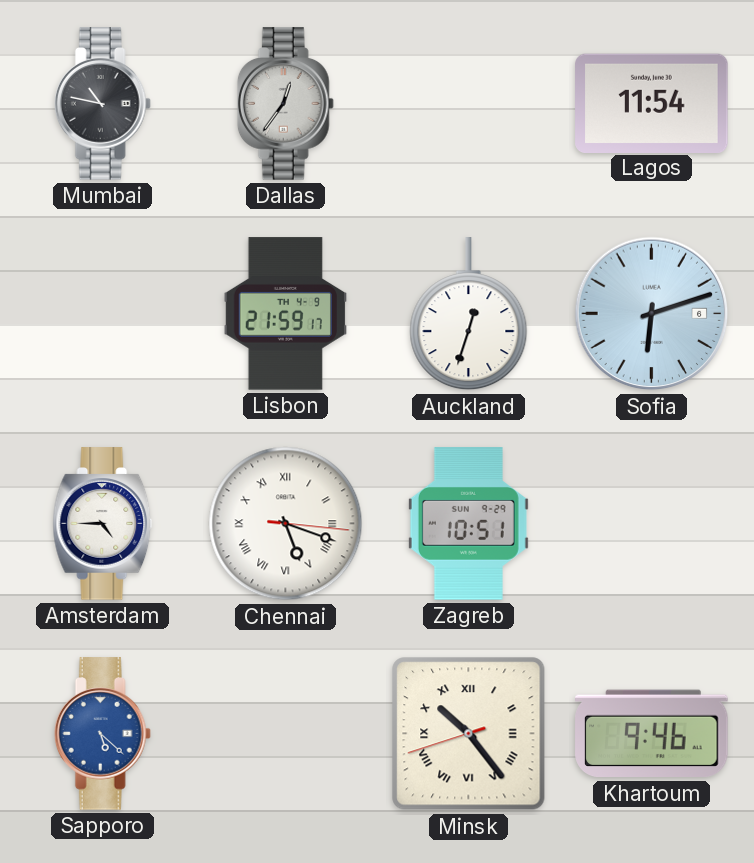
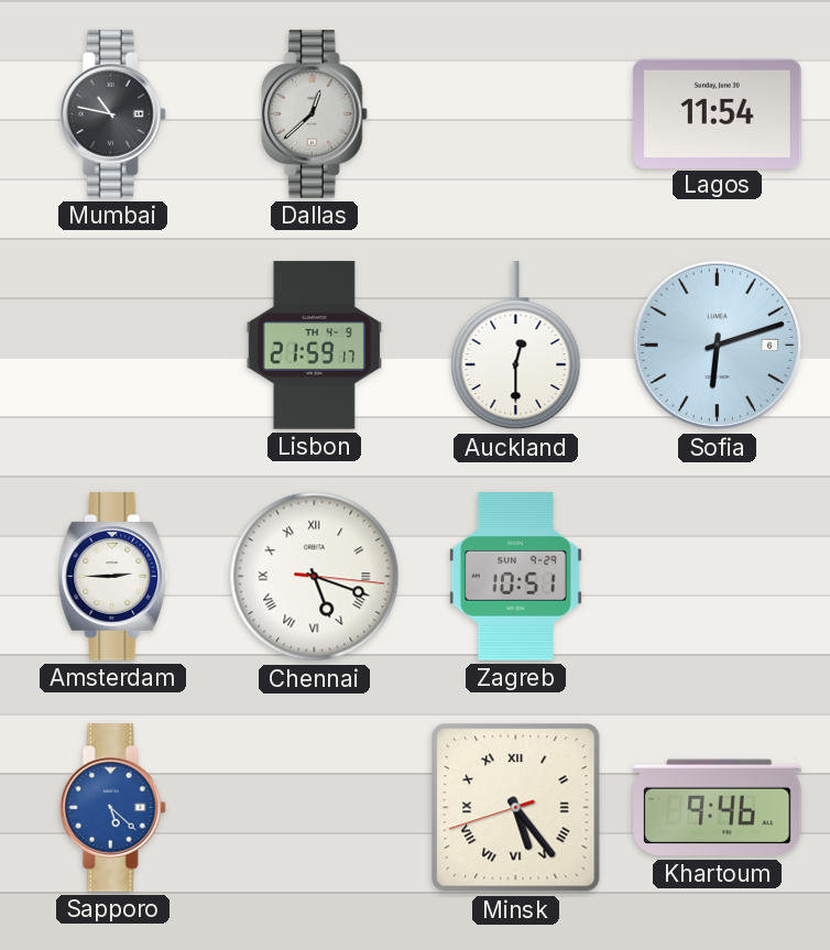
Dallas: 12:36 -> 12:38 (314, 114)
Auckland: 12:33 -> 12:30 (516, 346)
Amsterdam: 4:45 -> 2:45 (113, 577)
Minsk: 10:23 -> 5:23 (516, 808)
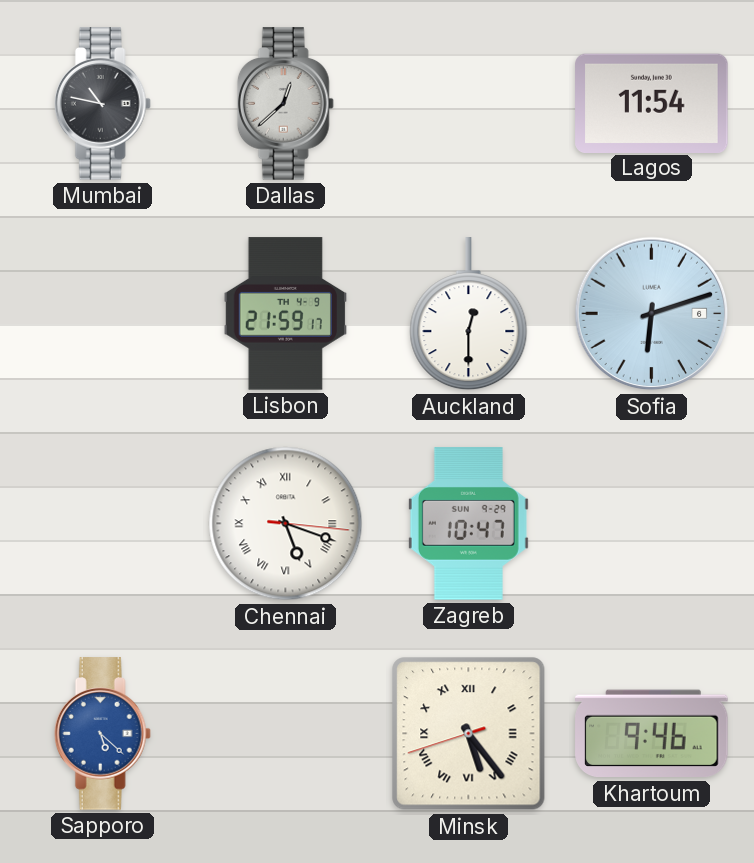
Amsterdam: 2:45 -> none (113, 577)
Zagreb: 10:51 -> 10:47 (468, 524)
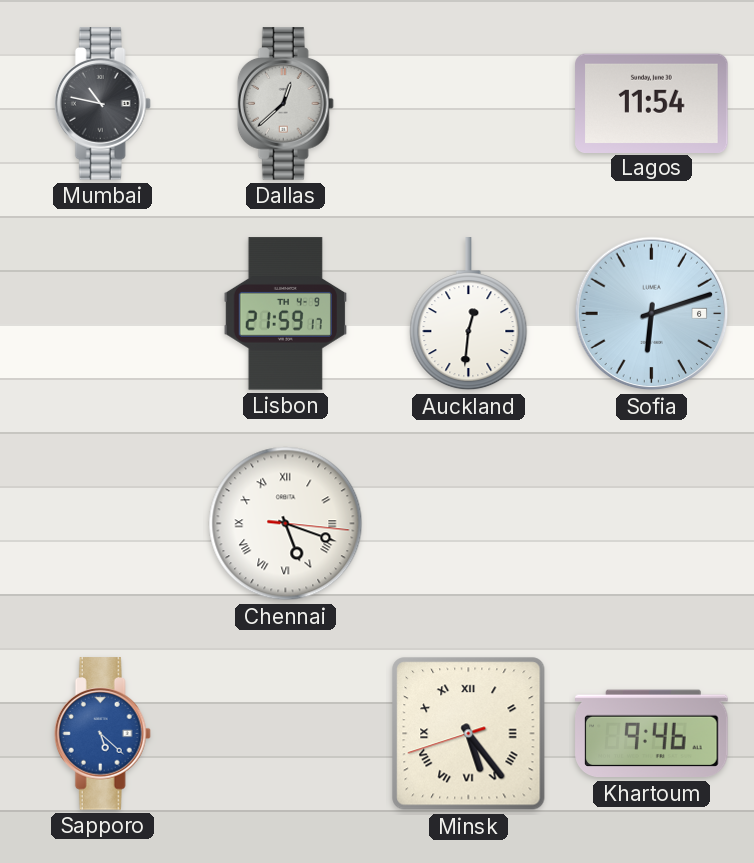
Auckland: 12:30 -> 12:31 (469, 314)
Zagreb: 10:47 -> none (468, 524)
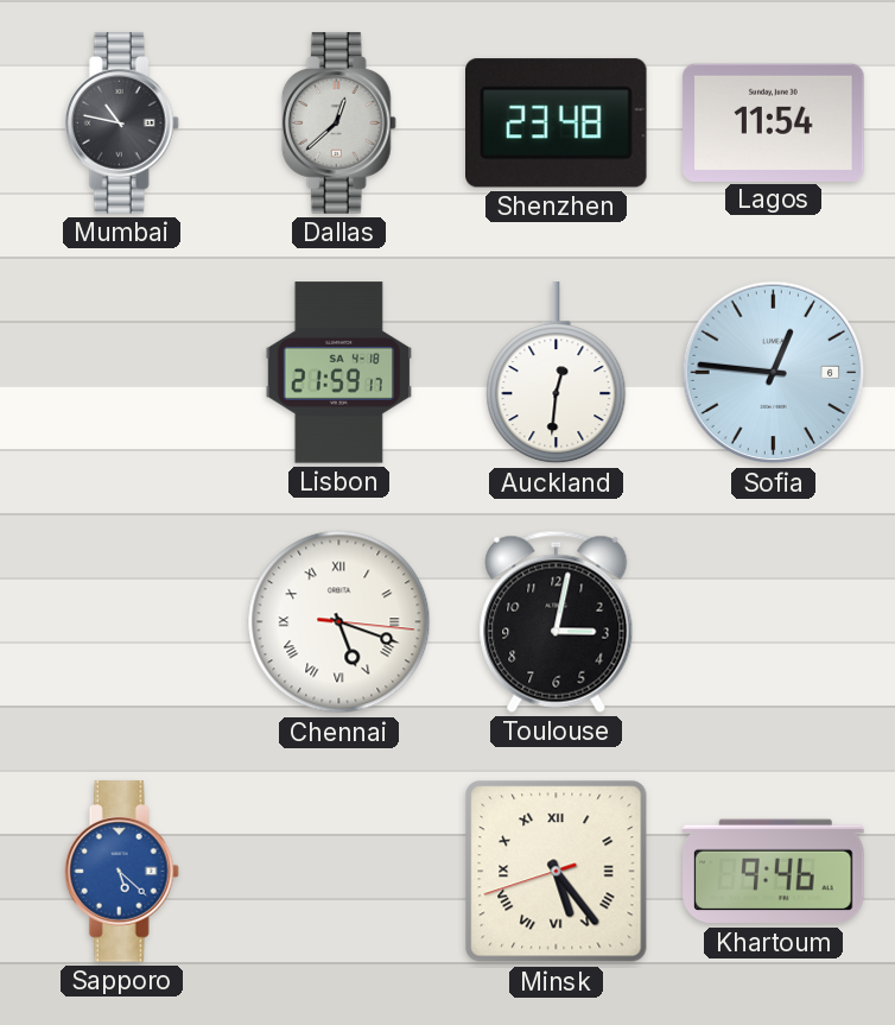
Shenzhen: none -> 23:48 (557, 124)
Lisbon date: TH 4-9 -> SA 4-18 (338, 373)
Sofia: 6:12 -> 12:46 (774, 373)
Toulouse: none -> 3:02 (557, 621)
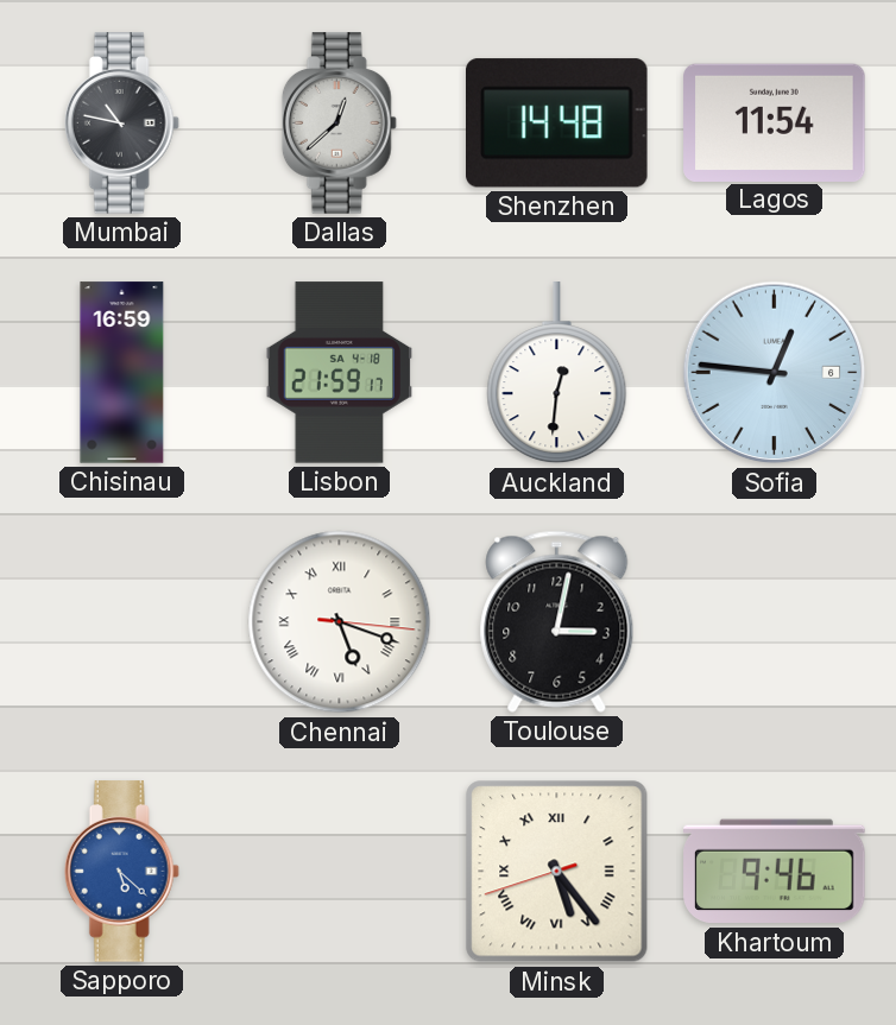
Shenzhen: 23:48 -> 14:48 (557, 124)
Chisinau: none -> 16:59 (122, 373)
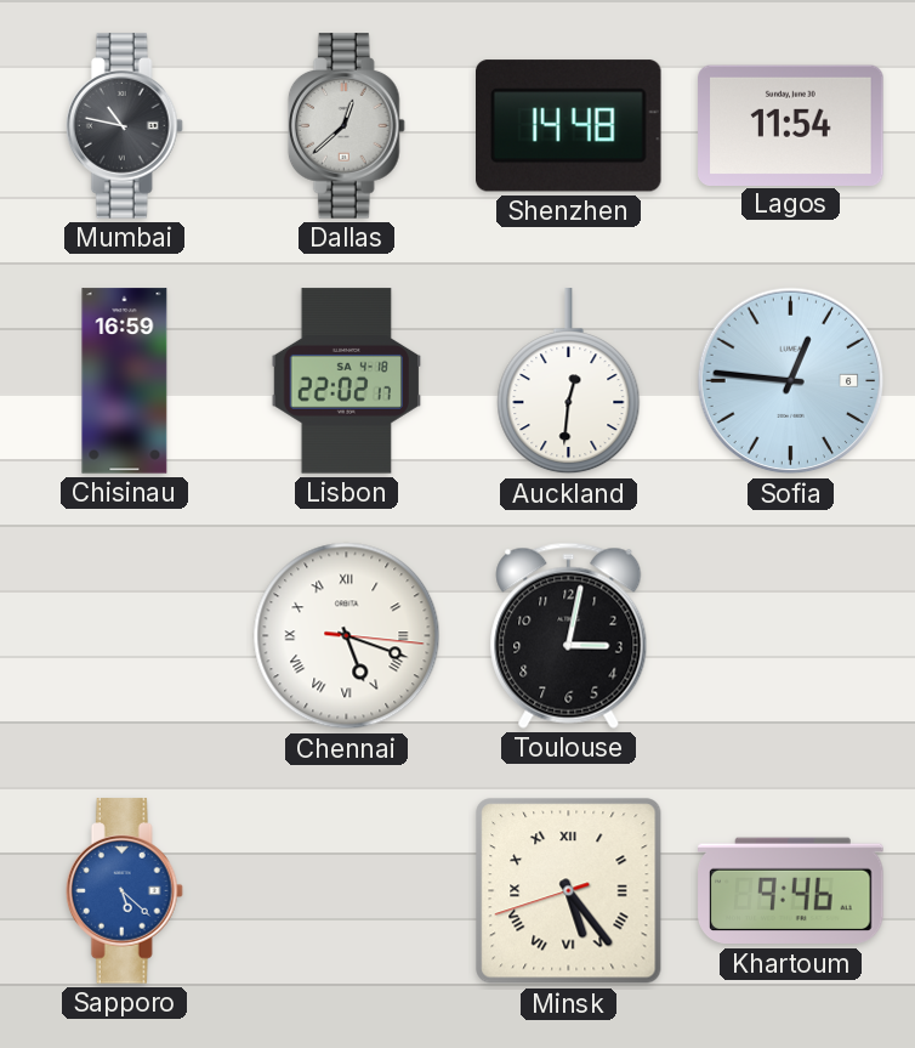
Lisbon: 21:59 -> 22:02 (346, 381)
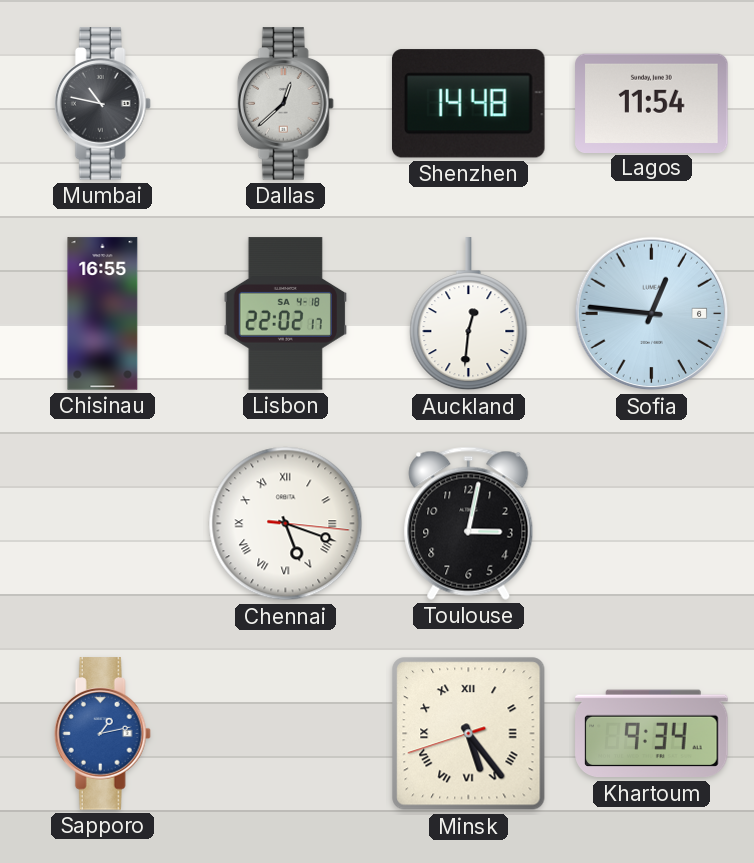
Chisinau: 16:59 -> 16:55 (103, 314)
Sapporo: 5:22 -> 1:13 (102, 734)
Khartoum: 9:46 -> 9:34 (652, 734)
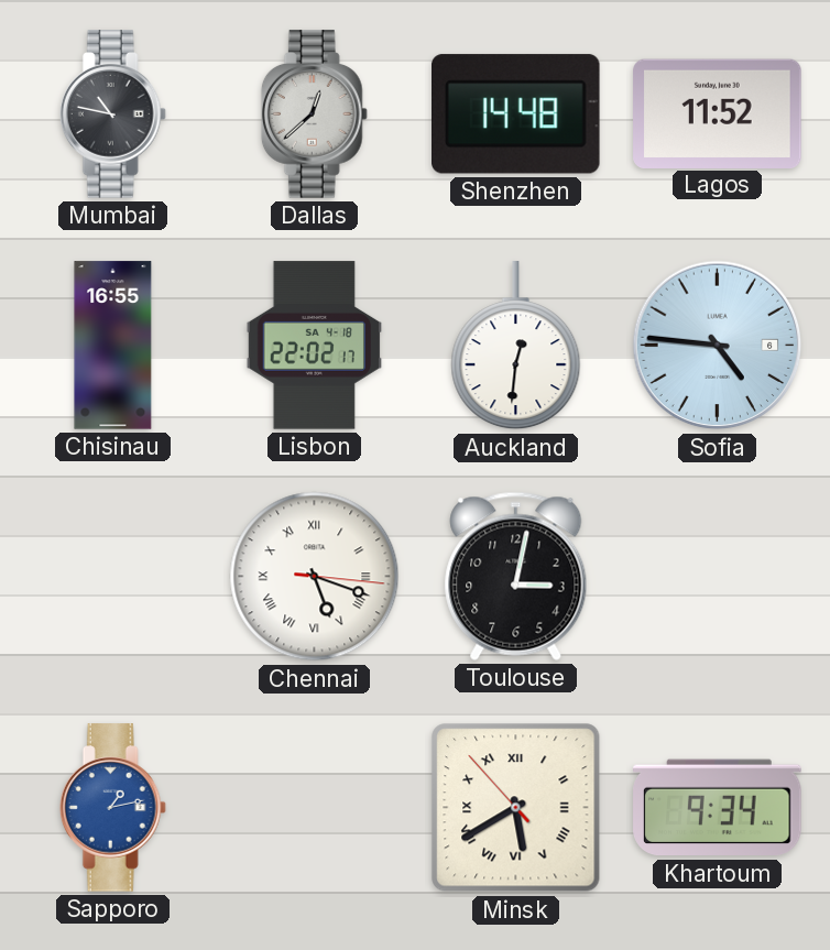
Lagos: 11:54 -> 11:52 (718, 113)
Sofia: 12:46 -> 4:46 (718, 346)
Minsk: 5:23 -> 5:39 (516, 808)
